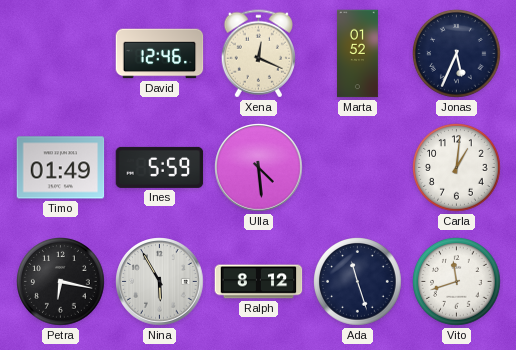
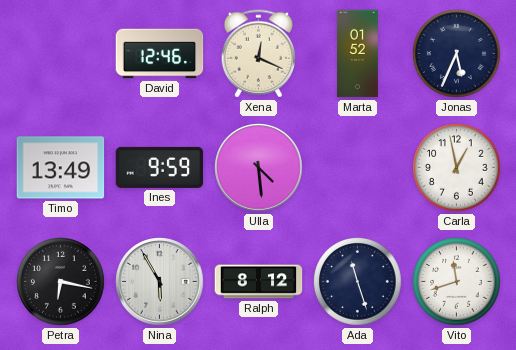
Timo: 01:49 -> 13:49 (61, 168)
Ines: 5:59 -> 9:59 (160, 167)
Carla: 1:01 -> 12:58 (457, 168)
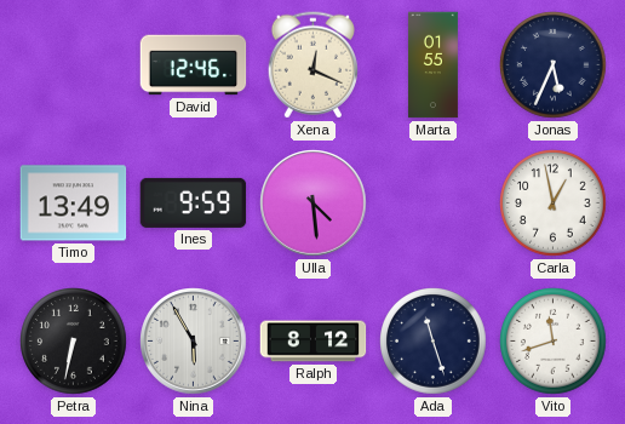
Marta: 01:52 -> 01:55 (432, 65)
Petra: 6:17 -> 6:32 (74, 342)
